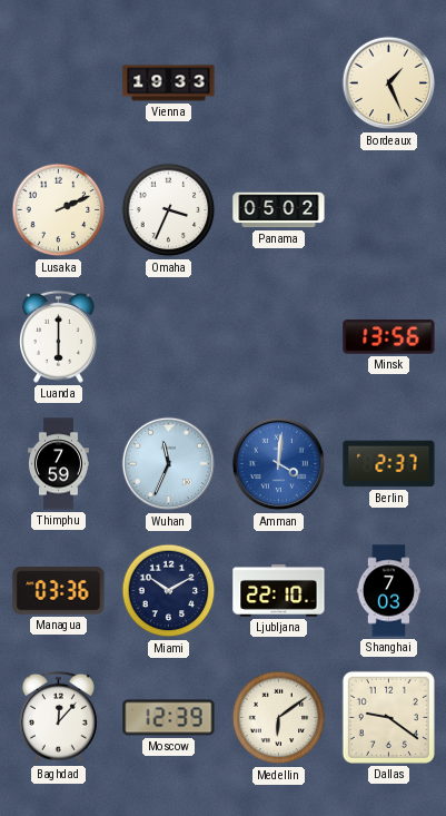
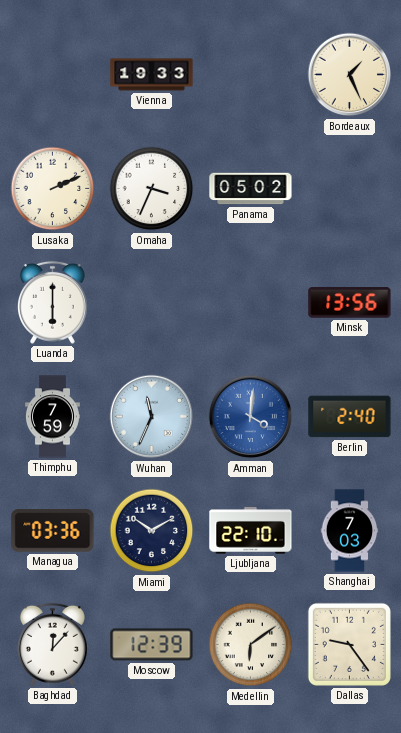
Berlin: 2:37 -> 2:40 (350, 417)
Dallas: 9:21 -> 9:24 (349, 644)
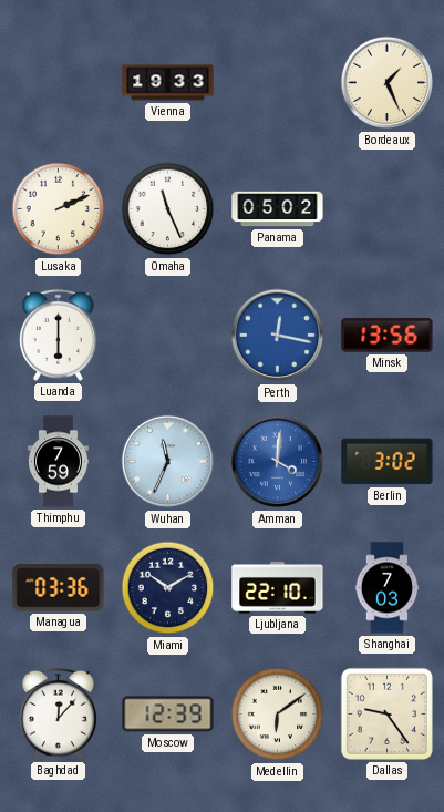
Omaha: 3:34 -> 11:26 (168, 209)
Perth: none -> 12:17 (278, 336)
Berlin: 2:40 -> 3:02 (388, 462)
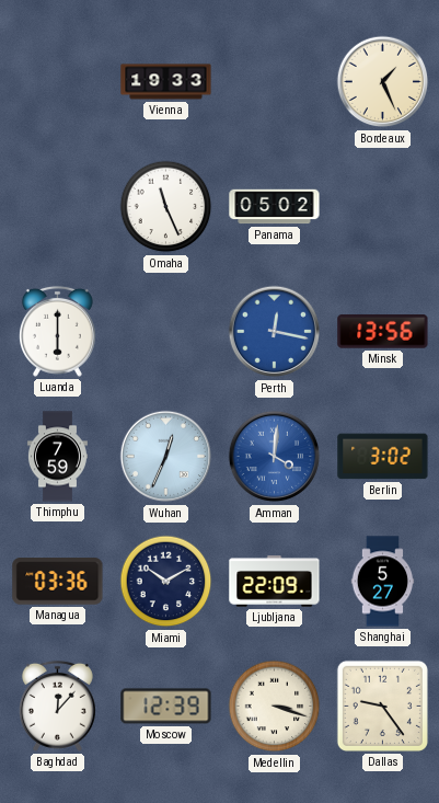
Lusaka: 2:11 -> none (59, 209)
Wuhan: 11:34 -> 12:34 (166, 457)
Ljubljana: 22:10 -> 22:09 (275, 582)
Shanghai: 7:03 -> 5:27 (383, 582)
Medellin: 6:09 -> 3:18 (275, 707)
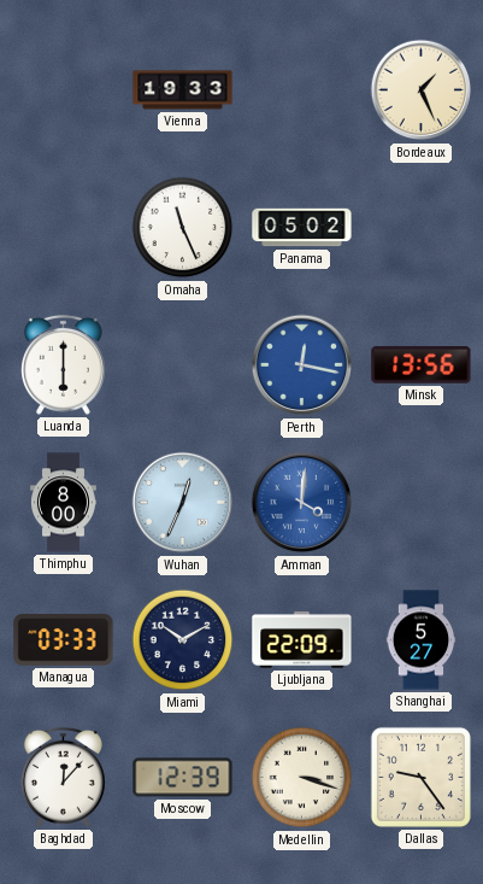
Thimphu: 7:59 -> 8:00 (63, 503)
Berlin: 3:02 -> none (383, 457)
Managua: 03:36 -> 03:33 (64, 640)
